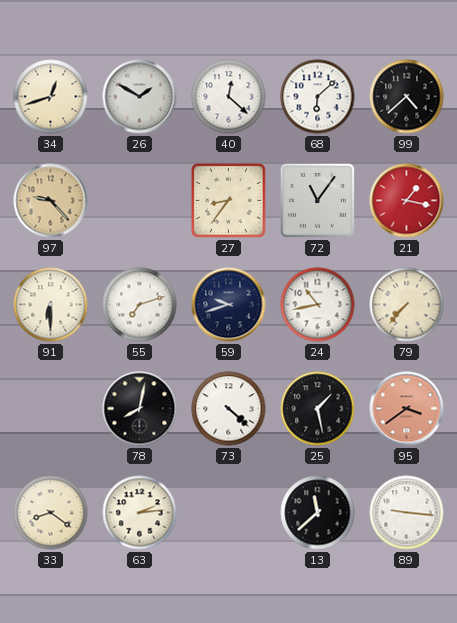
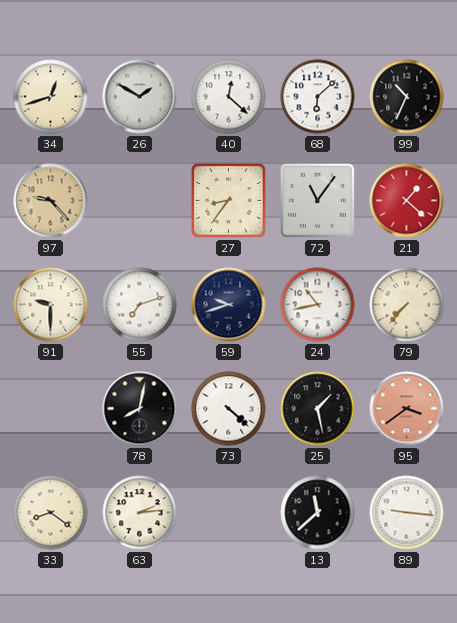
99: 4:38 -> 10:34 (407, 97)
21: 1:17 -> 1:22 (407, 201)
91: 6:30 -> 9:30 (51, 305)
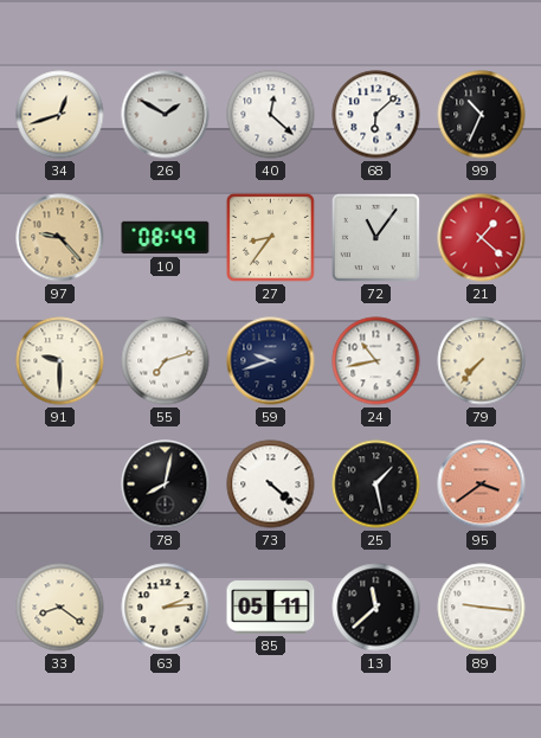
10: none -> 08:49 (166, 238)
85: none -> 05:11 (271, 608)
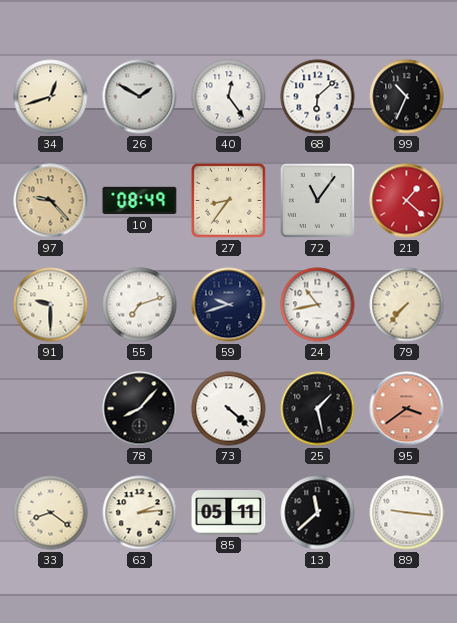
40: 12:22 -> 12:24 (229, 97)
78: 8:02 -> 8:07 (140, 409)
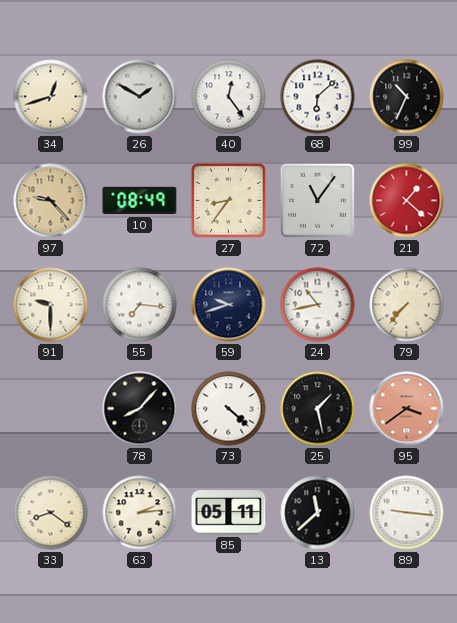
55: 7:12 -> 7:16 (140, 305)
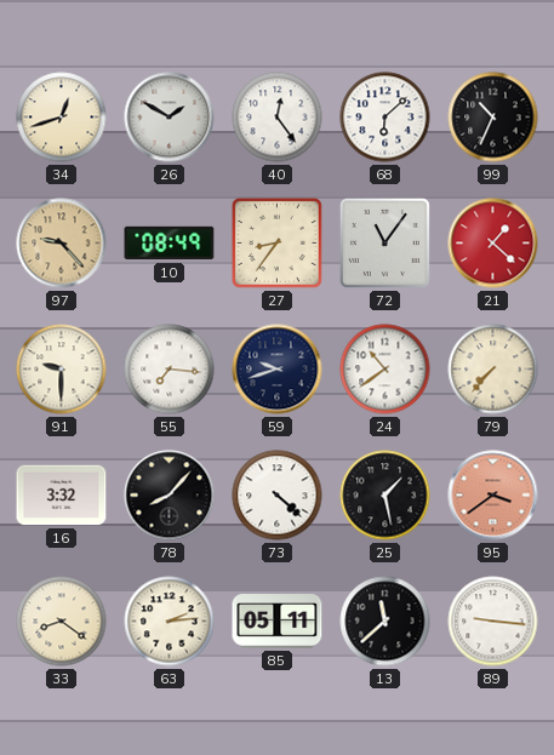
24: 10:43 -> 10:39 (385, 370)
16: none -> 3:32 (62, 496)
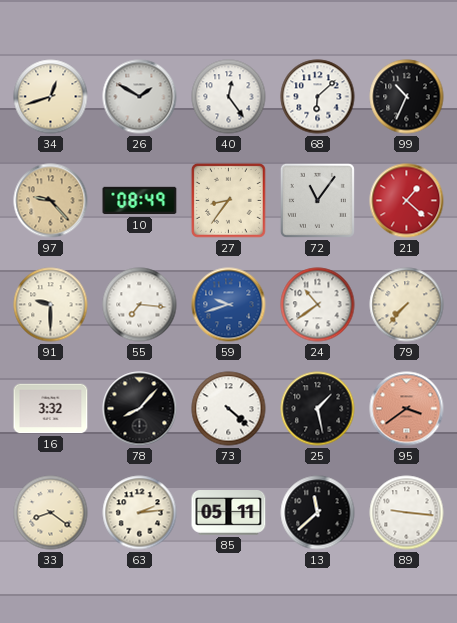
59 dial: navy -> blue (229, 305)
